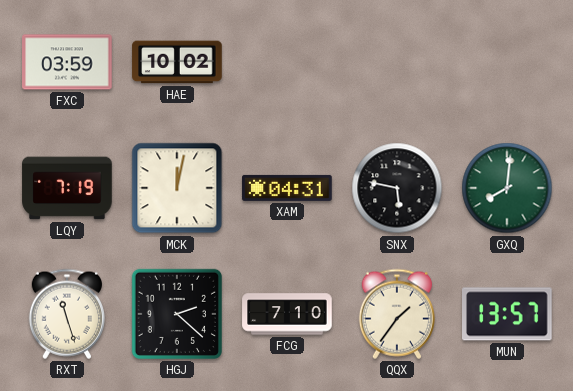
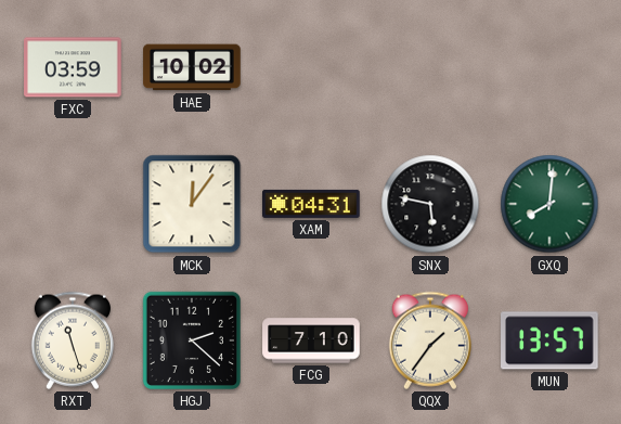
LQY: 7:19 -> none (67, 188)
MCK: 12:02 -> 12:06 (192, 204)
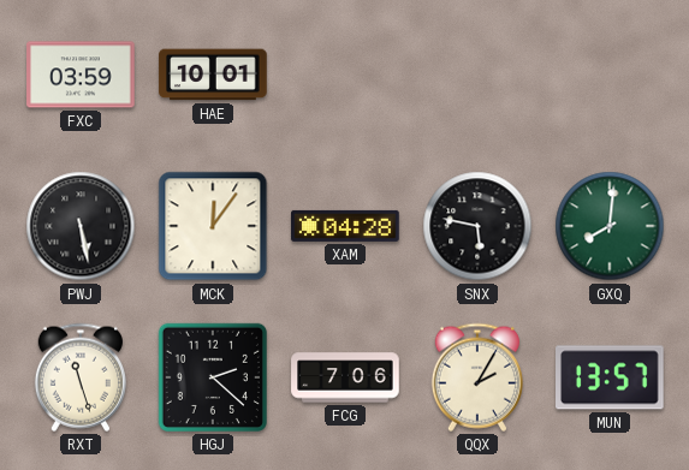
HAE: 10:02 -> 10:01 (213, 75)
PWJ: none -> 5:28 (81, 226)
XAM: 04:31 -> 04:28 (345, 226)
FCG: 7:10 -> 7:06 (345, 377)
QQX: 1:36 -> 2:05 (477, 377)
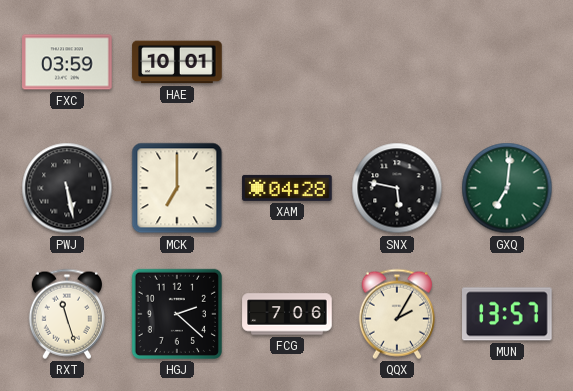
MCK: 12:06 -> 7:00 (177, 188)
GXQ: 8:01 -> 7:01 (507, 188)
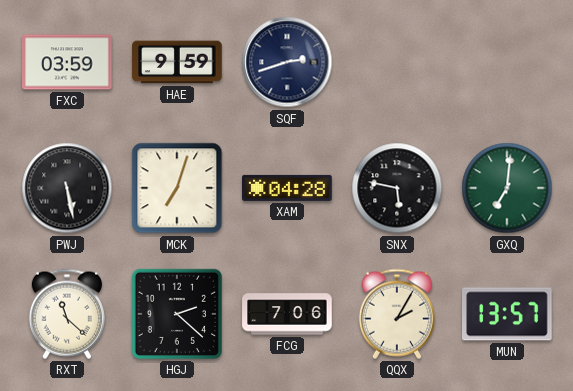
HAE: 10:01 -> 9:59 (177, 62)
SQF: none -> 2:42 (287, 62)
MCK: 7:00 -> 7:03 (177, 188)
RXT: 11:27 -> 11:22 (67, 314)
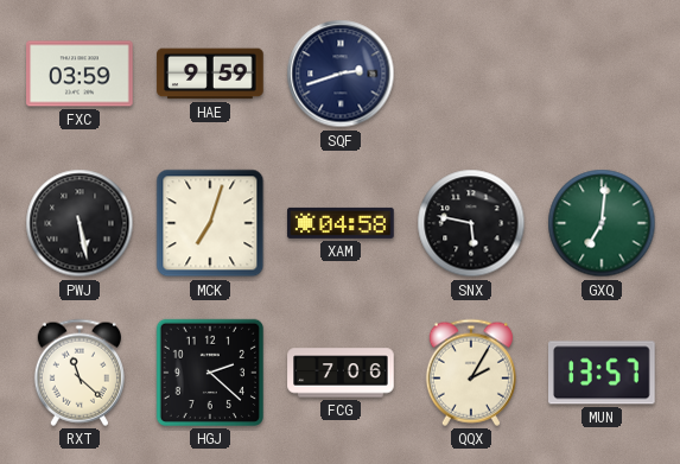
XAM: 04:28 -> 04:58 (341, 223)
